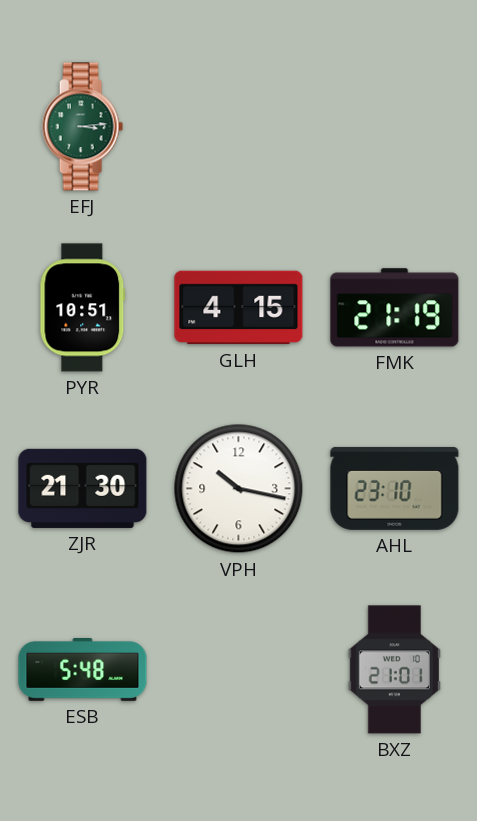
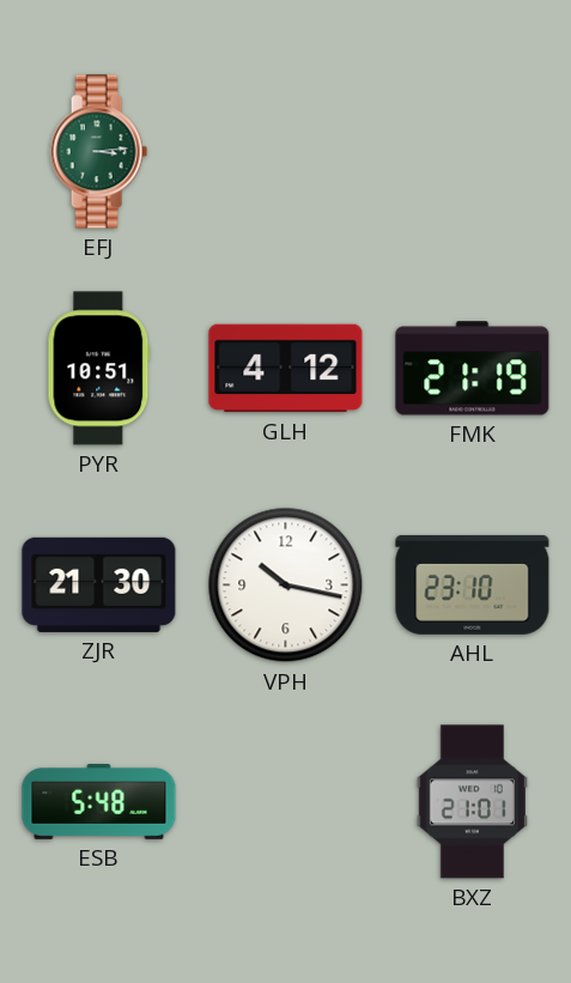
GLH: 4:15 -> 4:12 (286, 369)
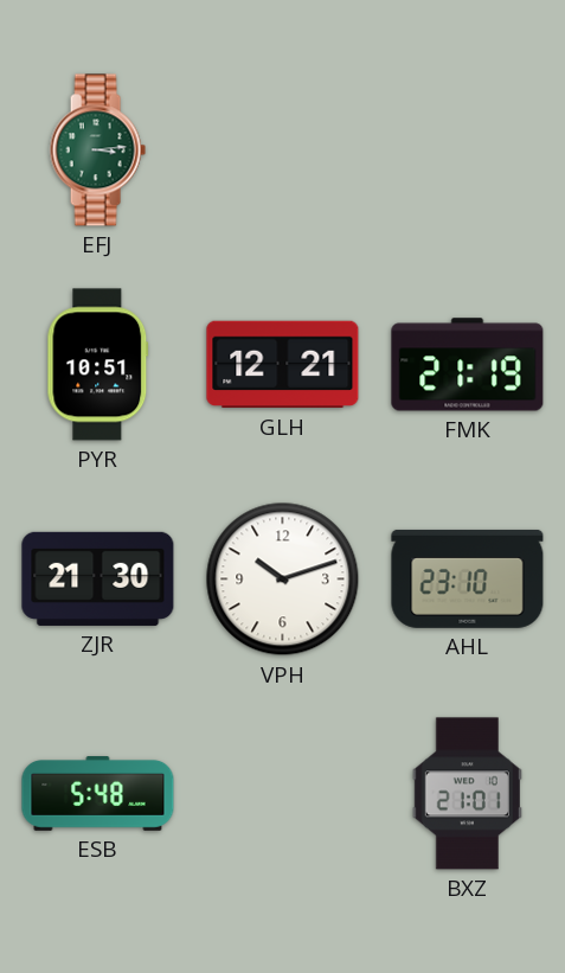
GLH: 4:12 -> 12:21 (283, 365)
VPH: 10:17 -> 10:12 (283, 580)
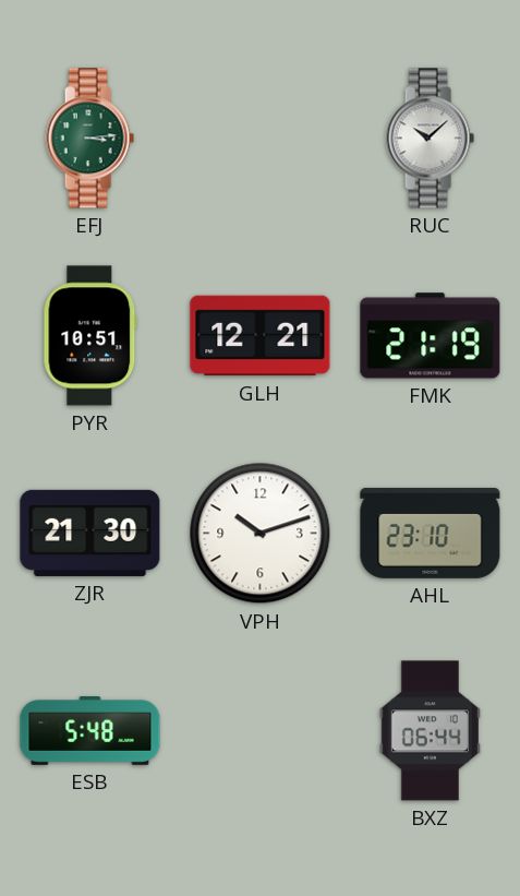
RUC: none -> 10:08 (430, 139)
BXZ: 21:01 -> 06:44 (430, 731)
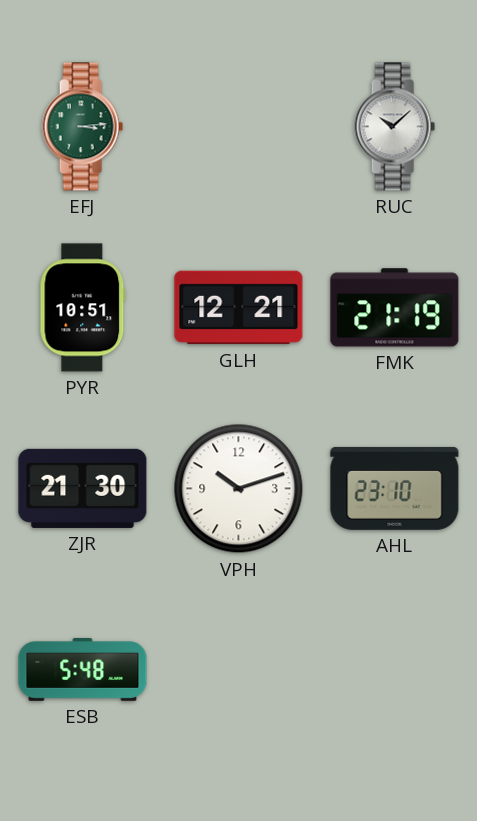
BXZ: 06:44 -> none (430, 731)
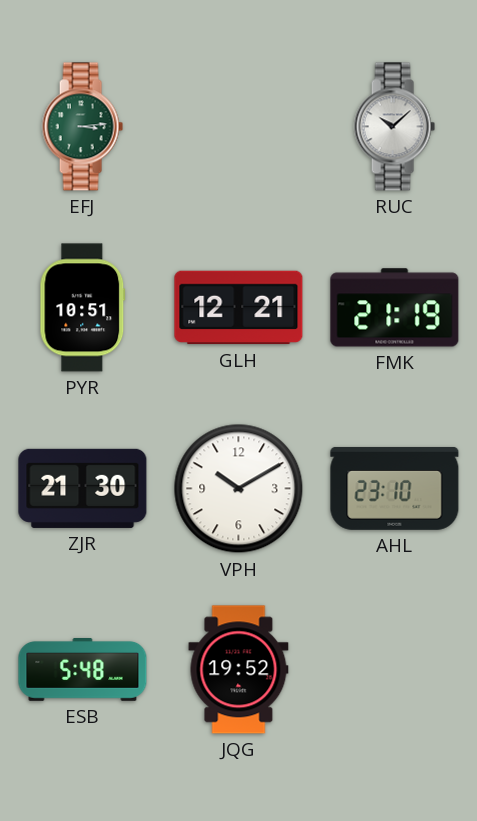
VPH: 10:12 -> 10:10 (239, 489)
JQG: none -> 19:52 (239, 670)
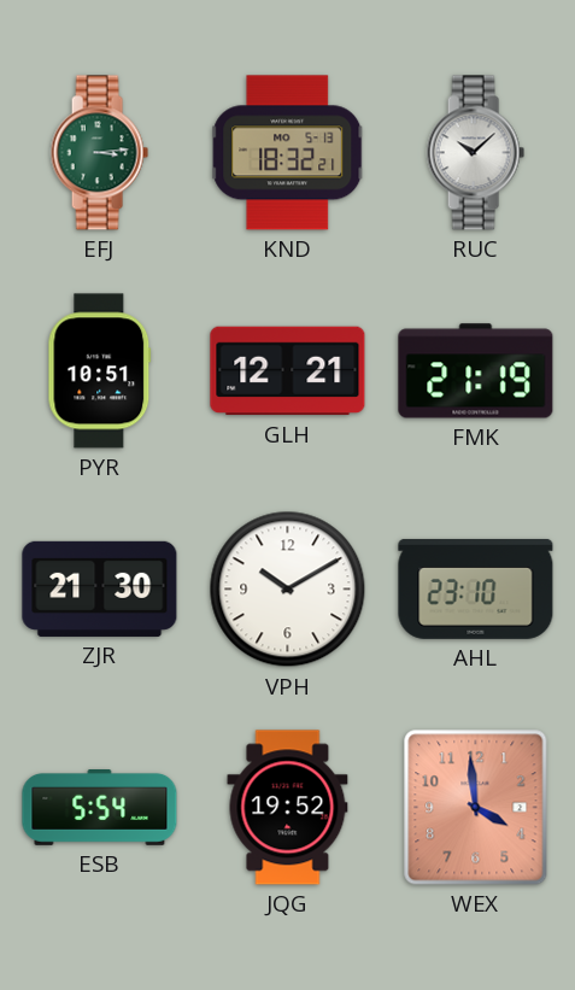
KND: none -> 18:32 (288, 153)
ESB: 5:48 -> 5:54 (100, 808)
WEX: none -> 3:59 (476, 808)
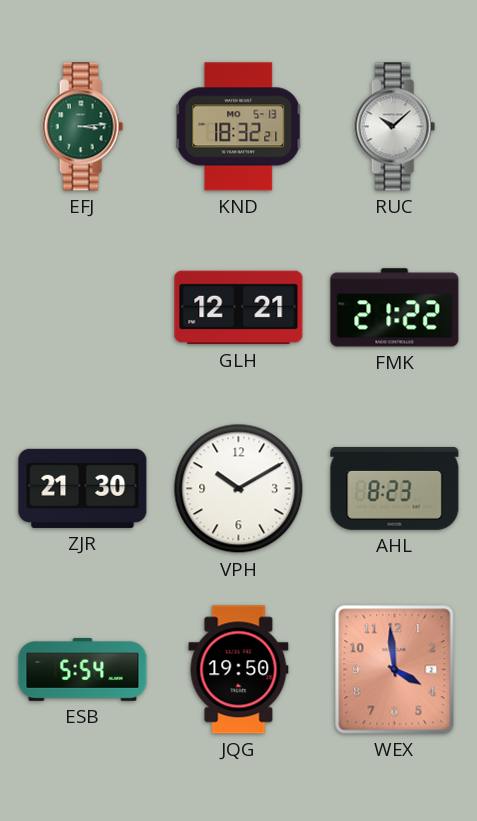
PYR: 10:51 -> none (100, 371)
FMK: 21:19 -> 21:22 (395, 308)
AHL: 23:10 -> 8:23 (395, 489)
JQG: 19:52 -> 19:50 (239, 670)
